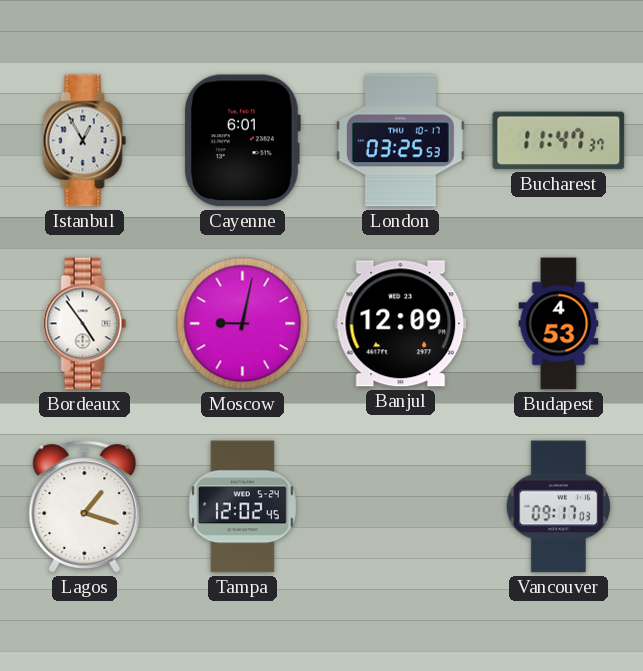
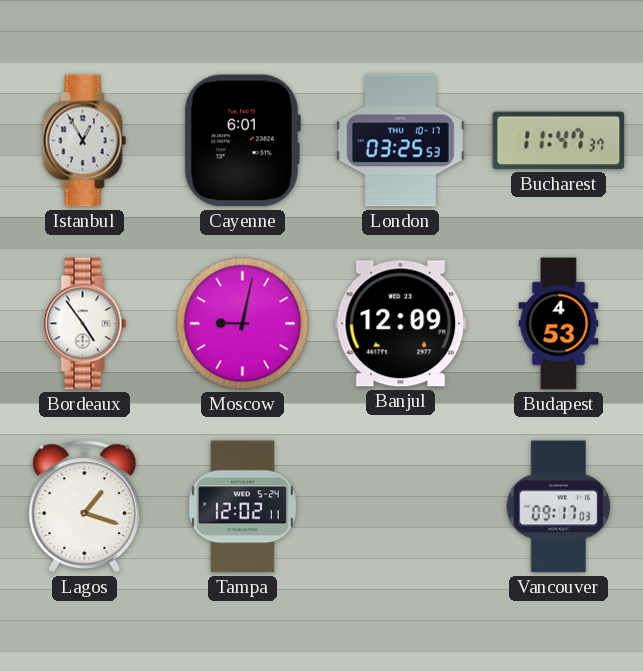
Tampa: 12:02:45 -> 12:02:11 (242, 507)
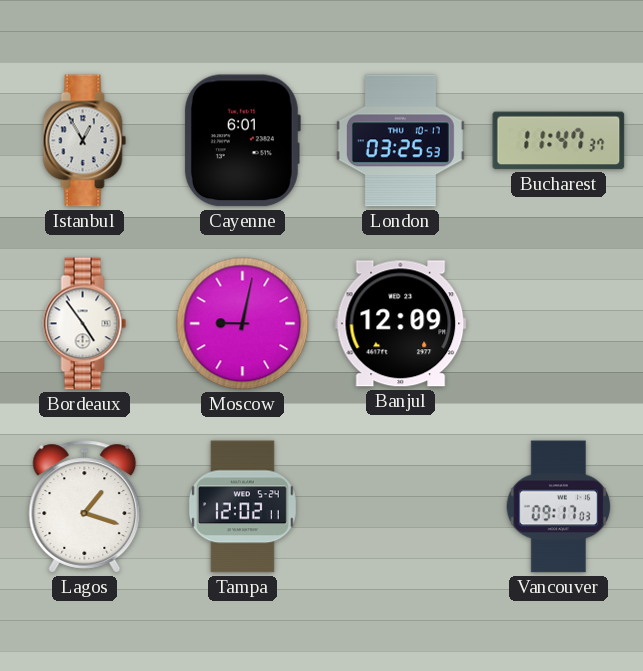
Budapest: 4:53 -> none (559, 324)
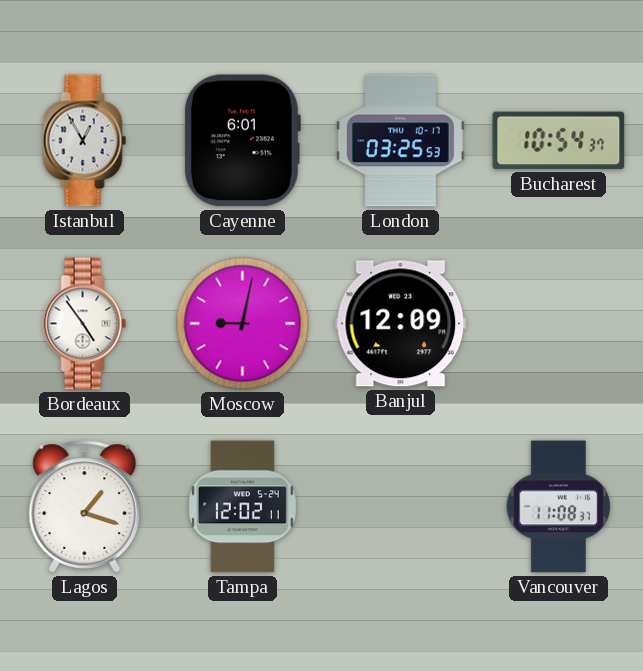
Bucharest: 11:47 -> 10:54 (559, 141)
Vancouver: 09:17 -> 11:08 (559, 507)
